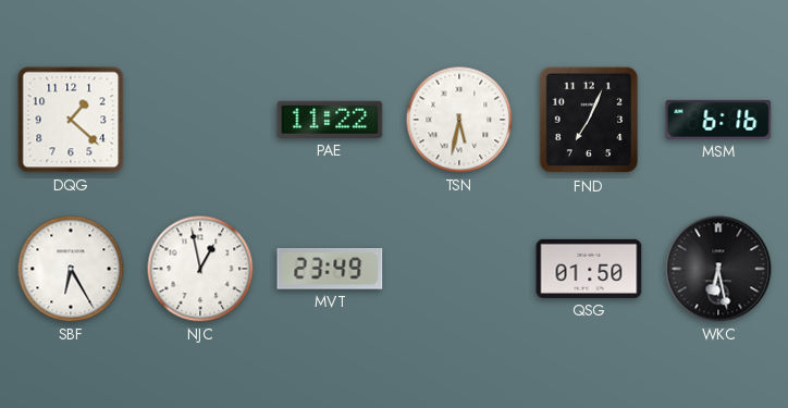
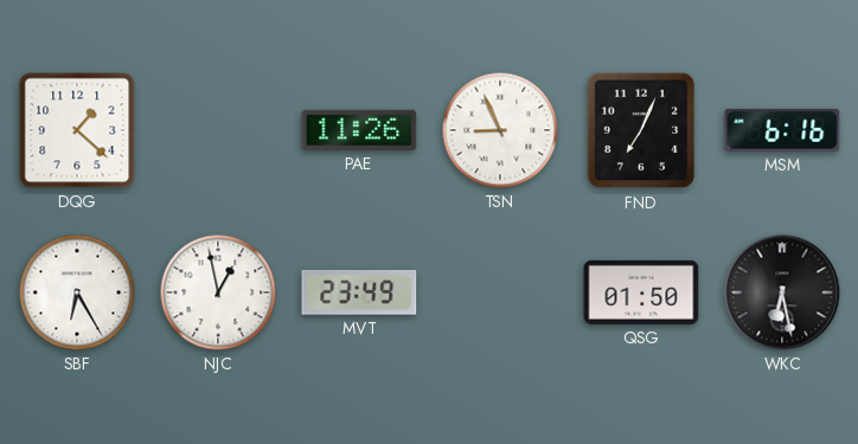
PAE: 11:22 -> 11:26 (359, 130)
TSN: 5:32 -> 8:56 (500, 130)
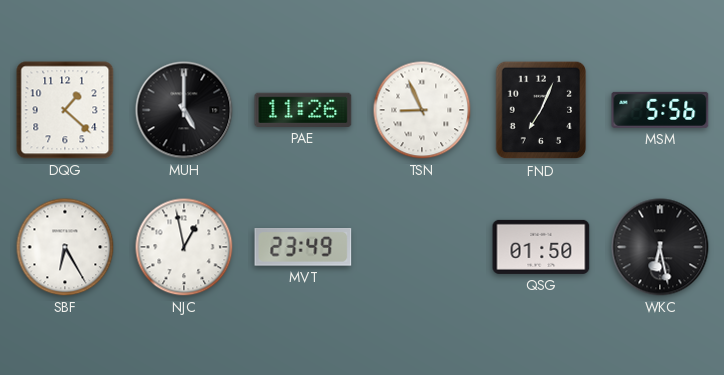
MUH: none -> 5:00 (184, 110)
MSM: 6:16 -> 5:56 (660, 110)
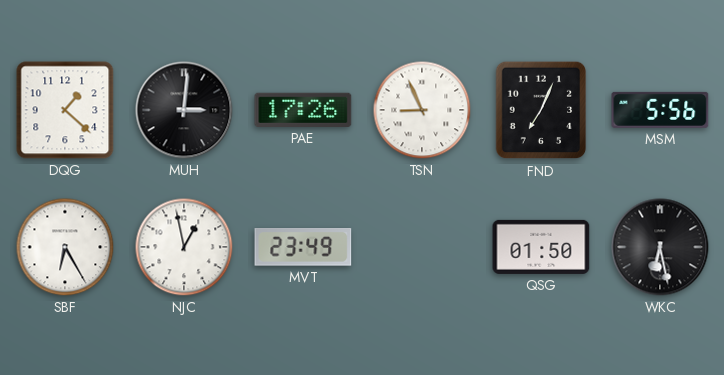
MUH: 5:00 -> 3:01 (184, 110)
PAE: 11:26 -> 17:26 (303, 110)
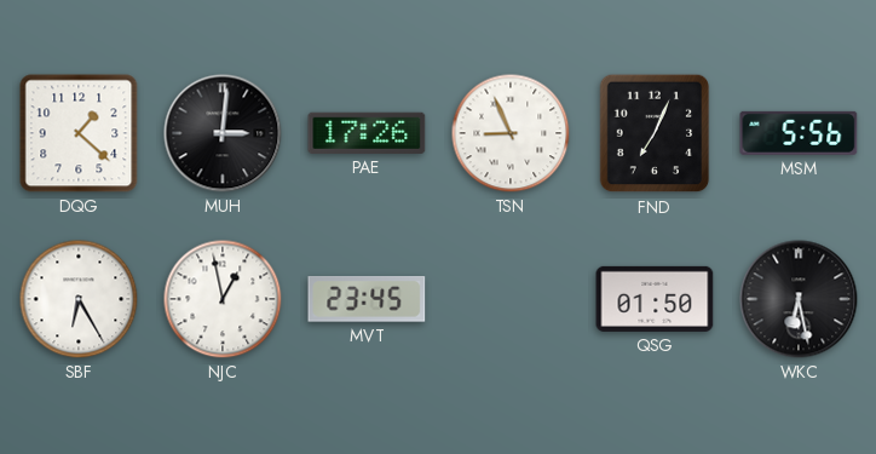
MVT: 23:49 -> 23:45 (367, 300)
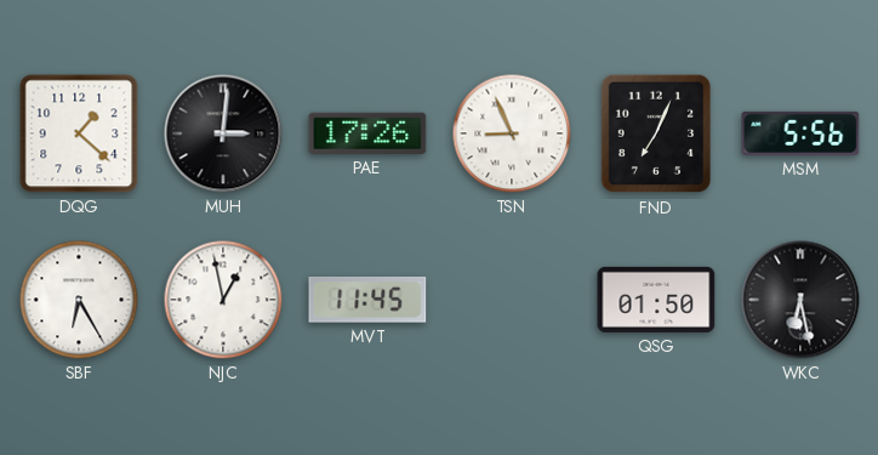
MVT: 23:45 -> 11:45 (367, 301)
